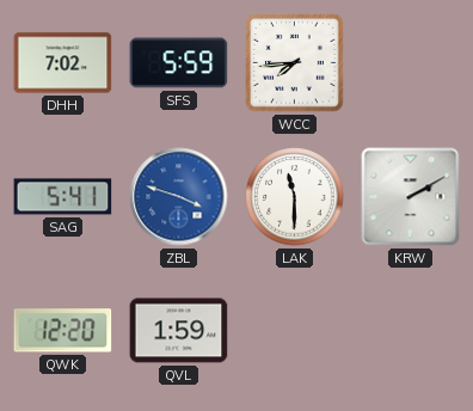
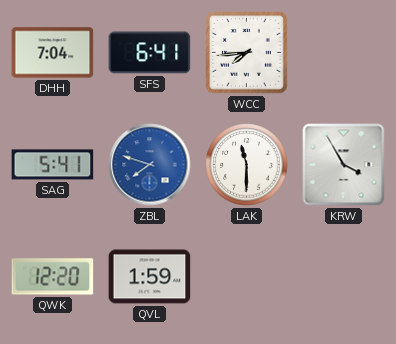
DHH: 7:02 -> 7:04 (53, 53)
SFS: 5:59 -> 6:41 (150, 53)
ZBL: 3:48 -> 7:48 (150, 165)
KRW: 2:10 -> 3:55 (344, 165)
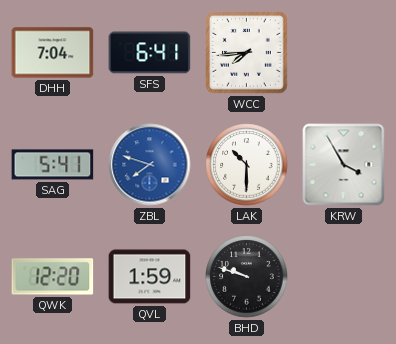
LAK: 11:30 -> 10:30 (247, 165)
BHD: none -> 9:48 (247, 277)
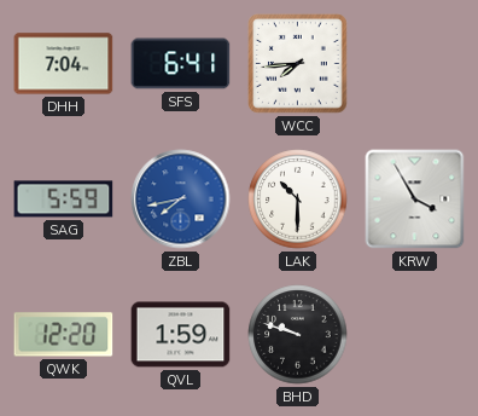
SAG: 5:41 -> 5:59 (64, 200)
ZBL: 7:48 -> 7:43 (181, 200)
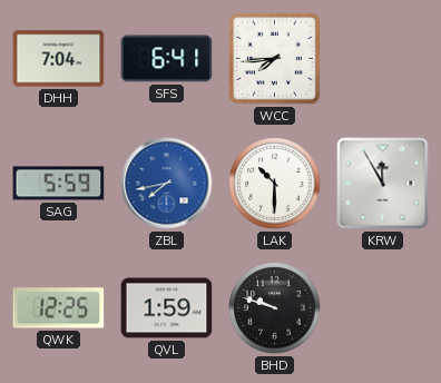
KRW: 3:55 -> 11:55 (383, 184)
QWK: 12:20 -> 12:25 (59, 308)
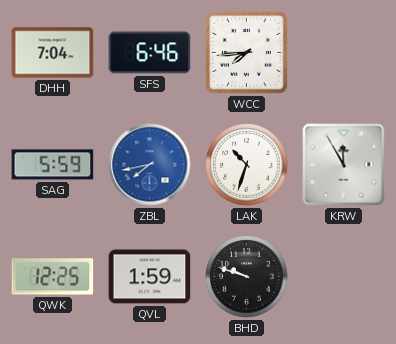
SFS: 6:41 -> 6:46 (150, 53)
LAK: 10:30 -> 10:33 (247, 165)
